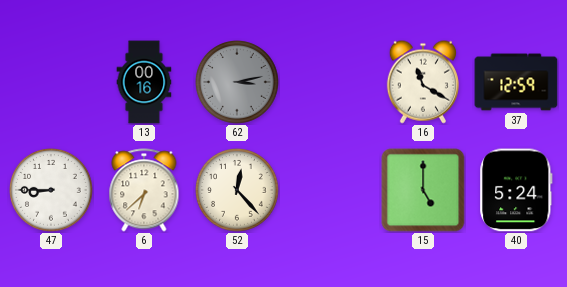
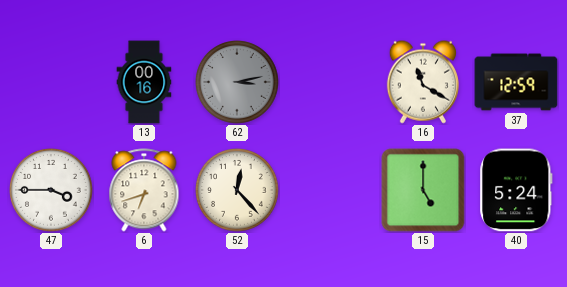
47: 8:45 -> 3:45 (52, 191)
6: 6:38 -> 6:42 (144, 190)
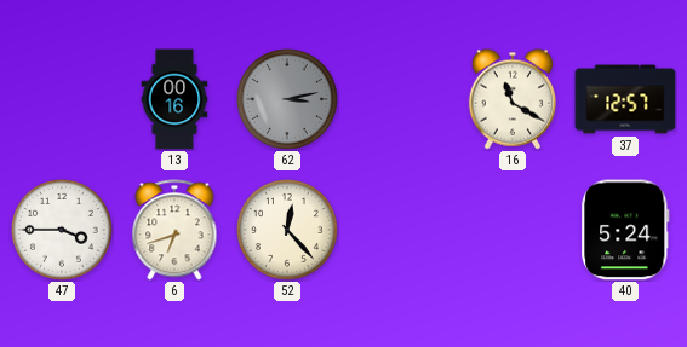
37: 12:59 -> 12:57 (625, 99)
15: 5:00 -> none (423, 190)
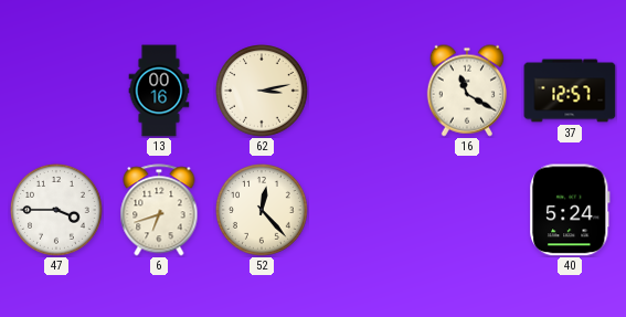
62 dial: grey -> cream (263, 92)
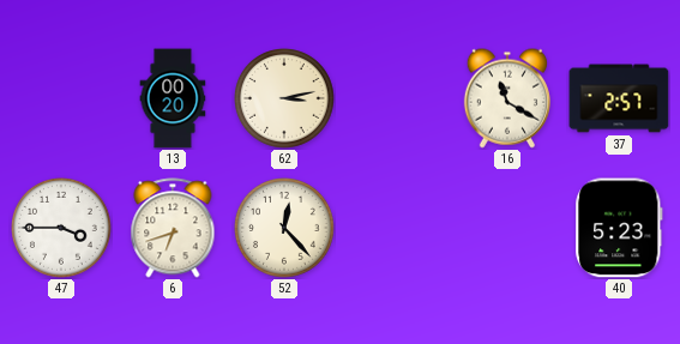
13: 00:16 -> 00:20 (173, 98)
37: 12:57 -> 2:57 (619, 98)
40: 5:24 -> 5:23 (619, 228)
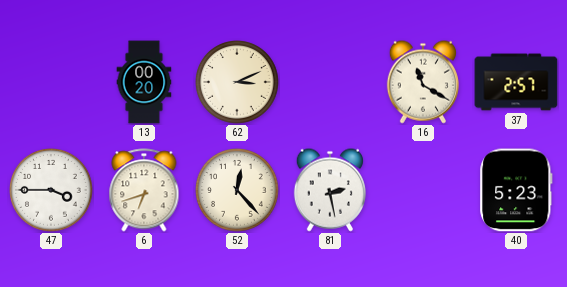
62: 3:13 -> 3:11 (238, 83)
81: none -> 2:28 (330, 190)
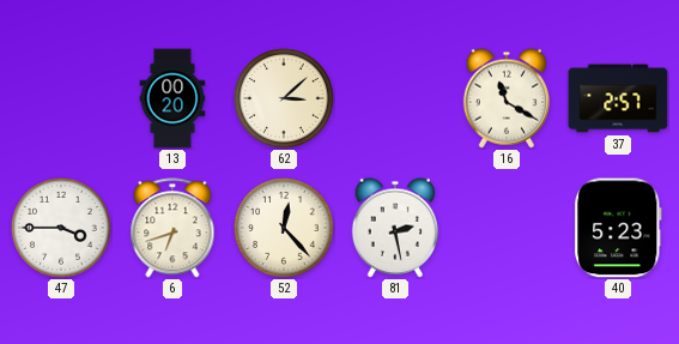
62: 3:11 -> 3:08 (285, 99)
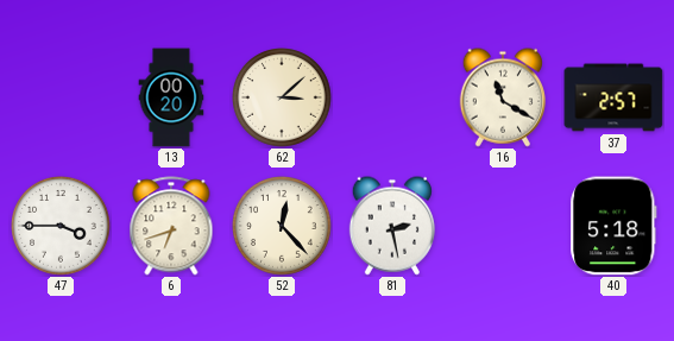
40: 5:23 -> 5:18 (613, 226)
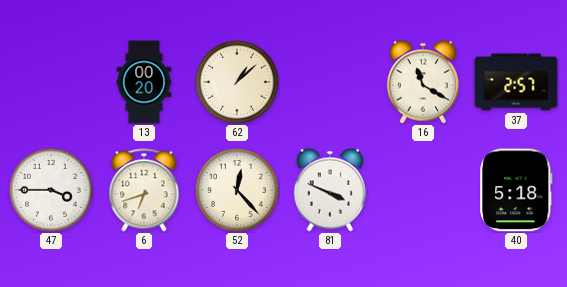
62: 3:08 -> 1:08 (238, 83)
81: 2:28 -> 3:49 (330, 190)
